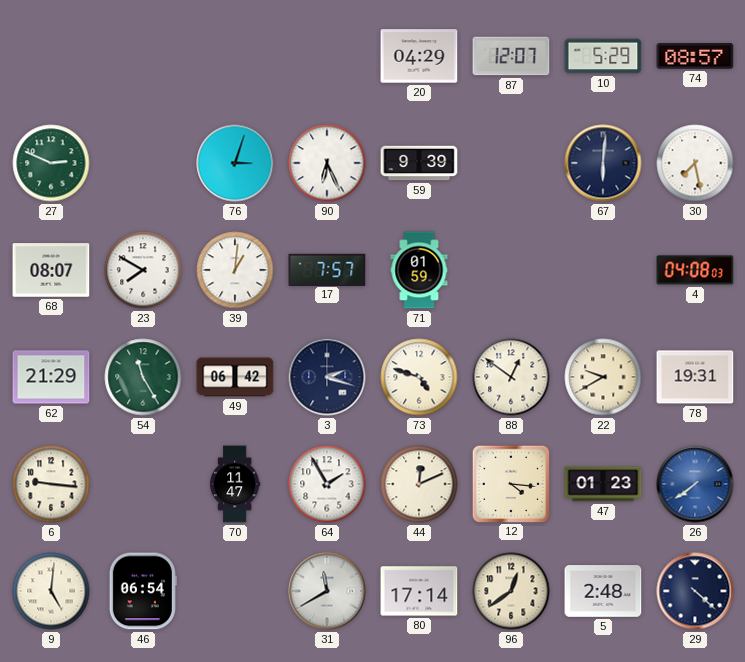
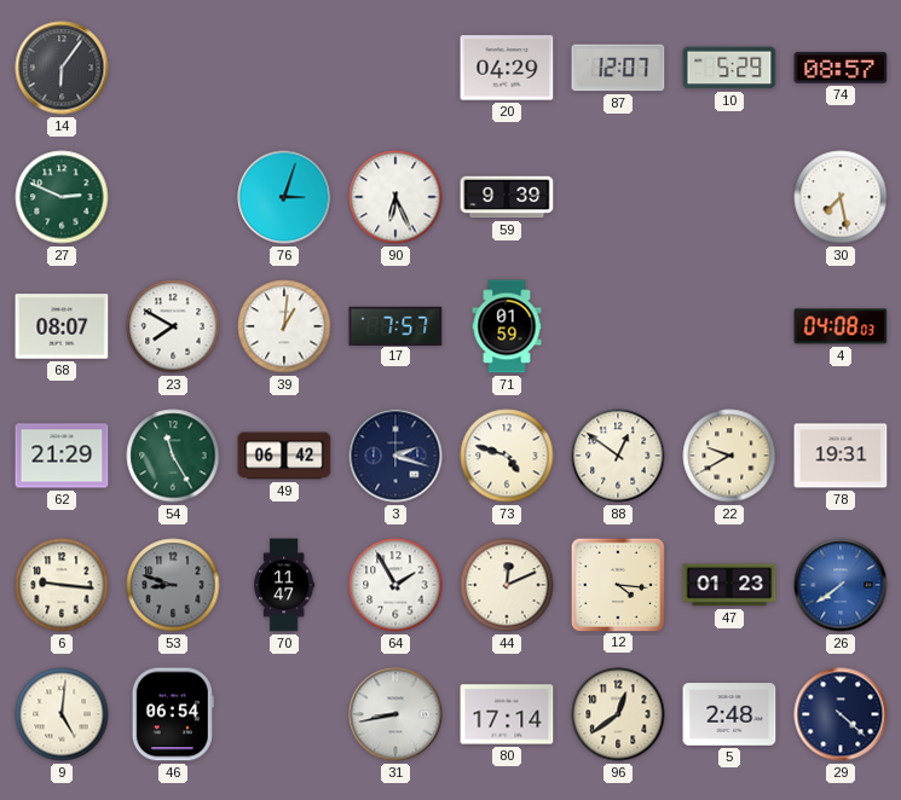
14: none -> 6:06 (62, 68)
67: 6:01 -> none (603, 163)
53: none -> 8:48 (173, 585)
31: 11:40 -> 8:43 (395, 714)
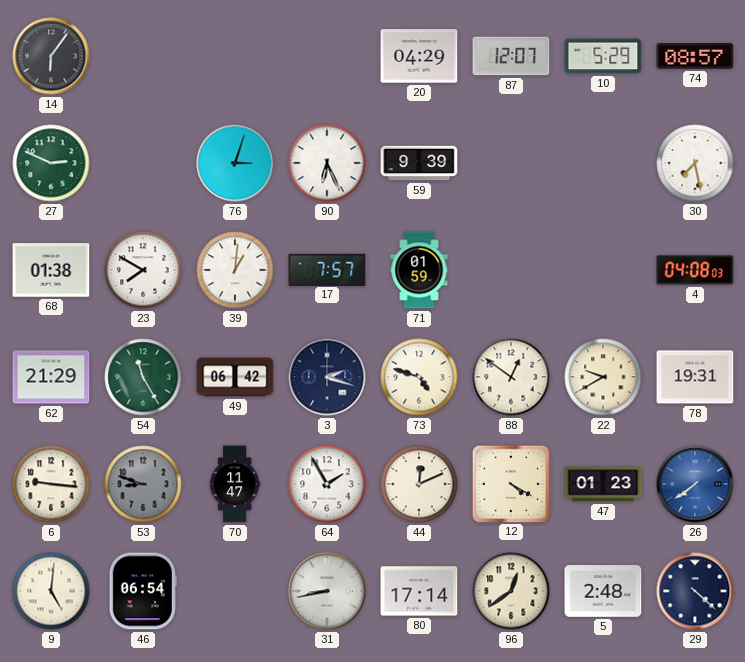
68: 08:07 -> 01:38 (51, 270)
12: 4:16 -> 4:20 (510, 483)
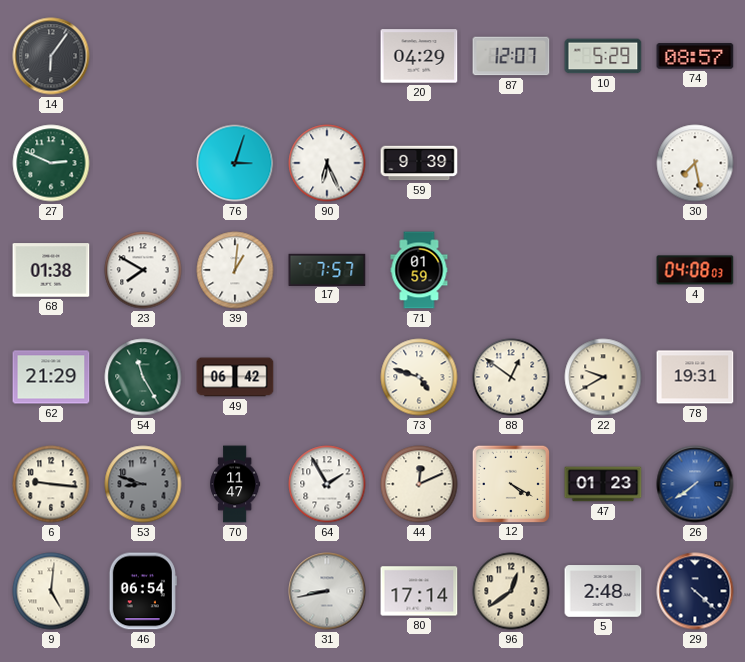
3: 2:18 -> none (327, 377)
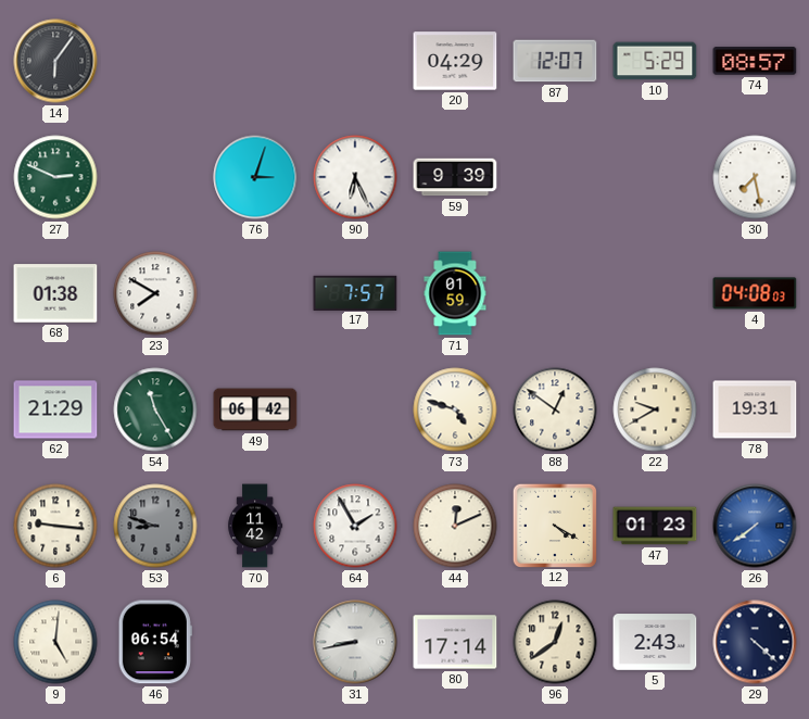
39: 1:01 -> none (235, 270)
70: 11:47 -> 11:42 (255, 526)
5: 2:48 -> 2:43 (655, 642)
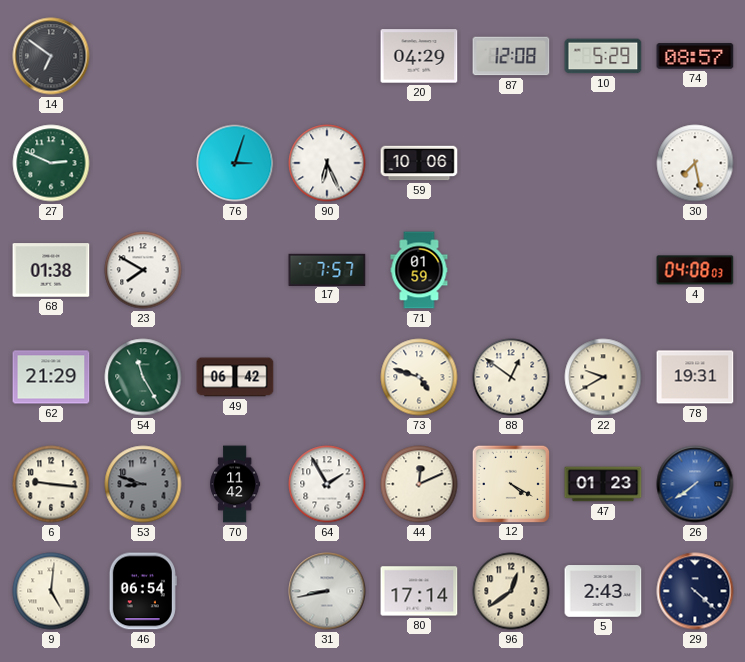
14: 6:06 -> 6:51 (51, 56)
87: 12:07 -> 12:08 (511, 56)
59: 9:39 -> 10:06 (419, 163)
